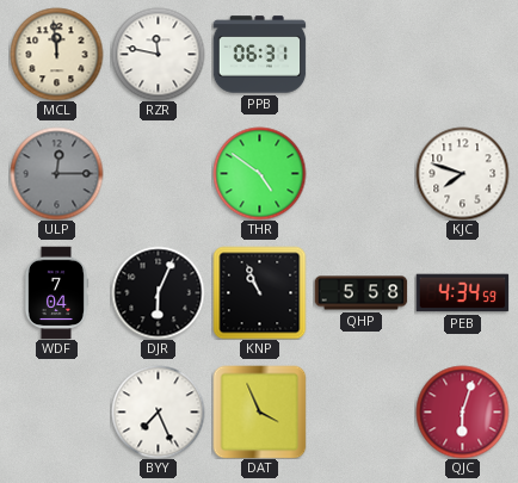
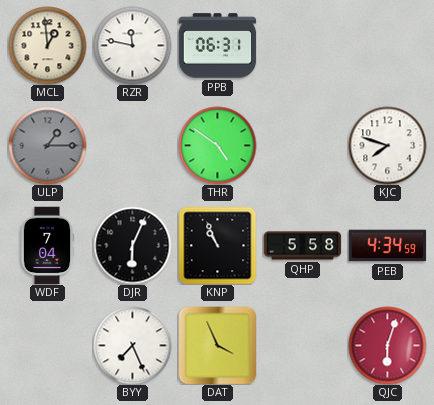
MCL: 11:59 -> 12:59 (47, 45)
ULP: 12:15 -> 1:15 (47, 145)
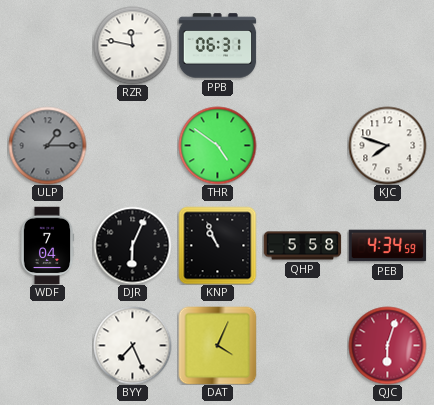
MCL: 12:59 -> none (47, 45)
DAT: 3:56 -> 4:04 (217, 345)
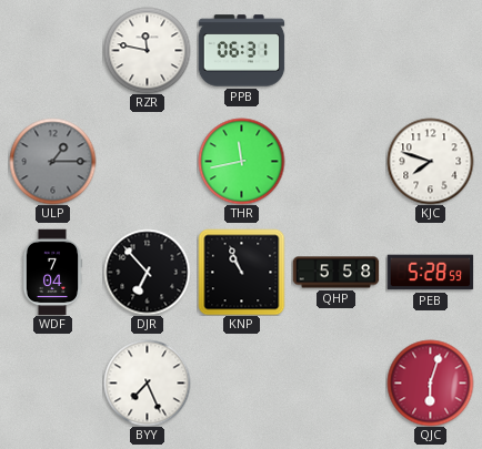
THR: 4:51 -> 11:43 (241, 161)
DJR: 6:04 -> 6:53 (147, 272)
PEB: 4:34 -> 5:28 (430, 273)
DAT: 4:04 -> none (217, 345)
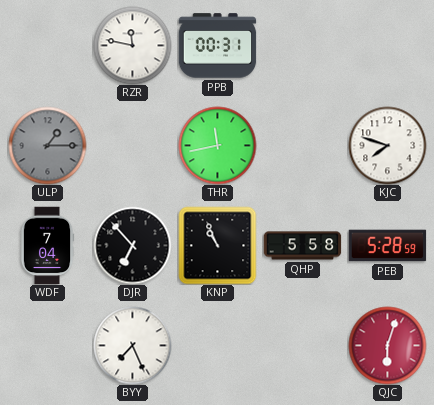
PPB: 06:31 -> 00:31 (217, 46)
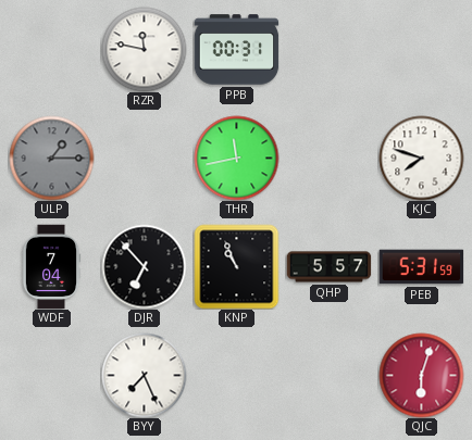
QHP: 5:58 -> 5:57 (328, 267)
PEB: 5:28 -> 5:31 (421, 267)
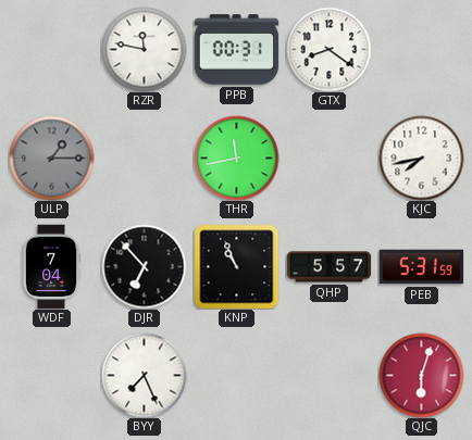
GTX: none -> 8:21 (328, 49)
KJC: 7:48 -> 7:43 (421, 158)
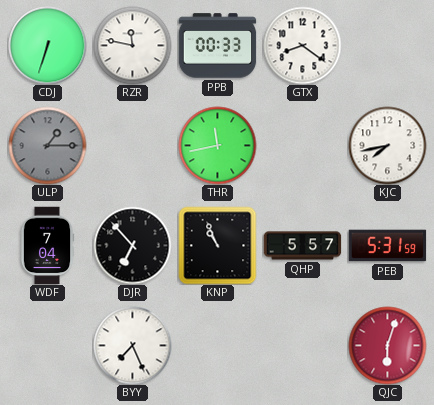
CDJ: none -> 6:33 (47, 45)
PPB: 00:31 -> 00:33 (217, 46)
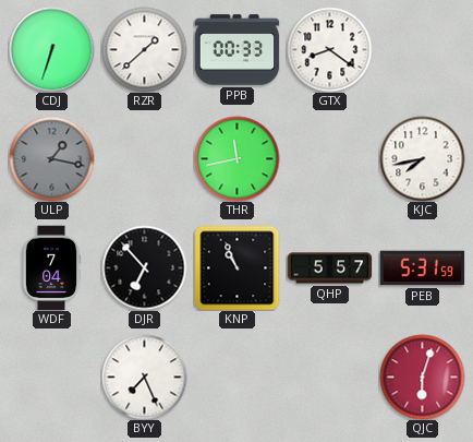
RZR: 11:47 -> 1:38 (144, 49)
ULP: 1:15 -> 1:17 (51, 158)
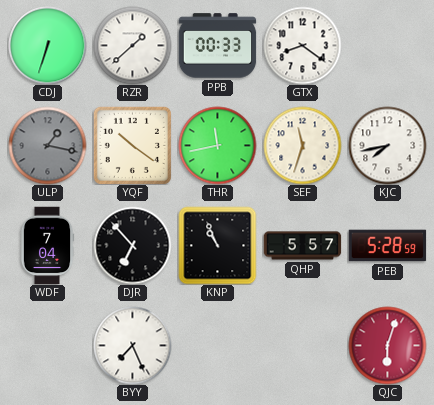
YQF: none -> 10:21 (132, 145)
SEF: none -> 11:33 (302, 145)
PEB: 5:31 -> 5:28 (387, 246)
